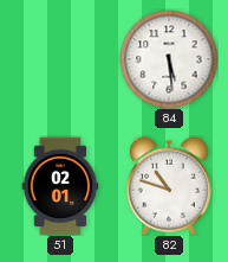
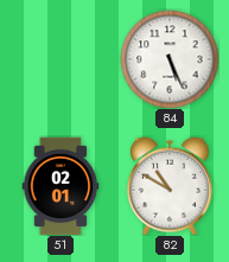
84: 5:29 -> 5:26 (170, 59)
82: 10:48 -> 10:50 (170, 186)
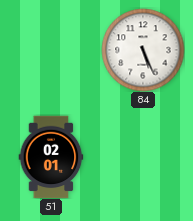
82: 10:50 -> none (170, 186)
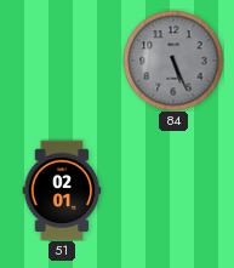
84 dial: white -> grey (173, 61)
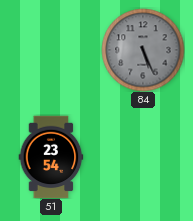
51: 02:01 -> 23:54 (51, 157)
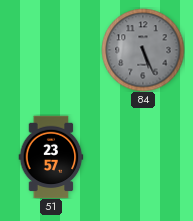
51: 23:54 -> 23:57 (51, 157)
